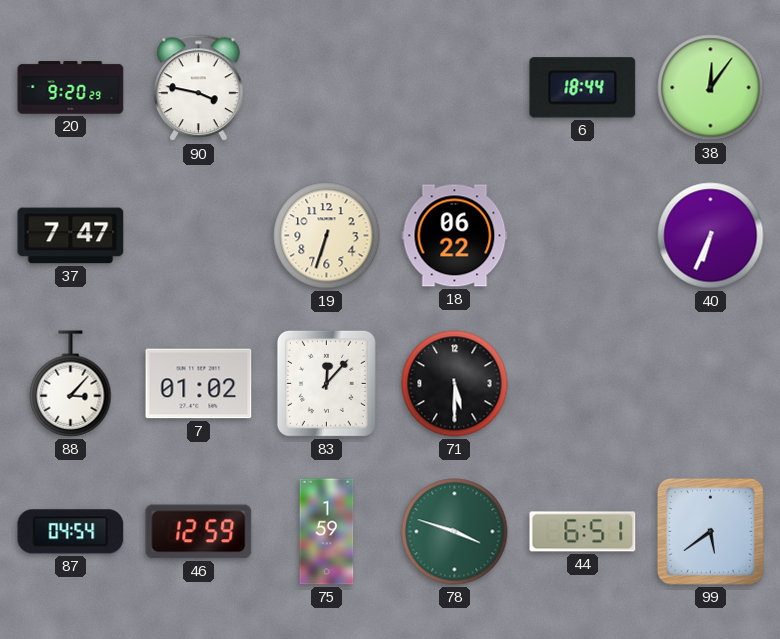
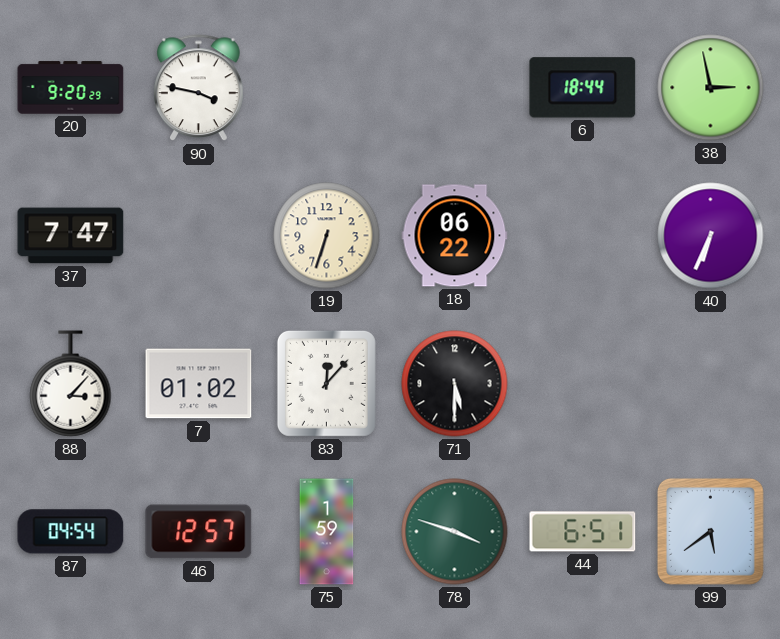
38: 12:06 -> 2:58 (711, 88)
46: 12:59 -> 12:57 (199, 532)
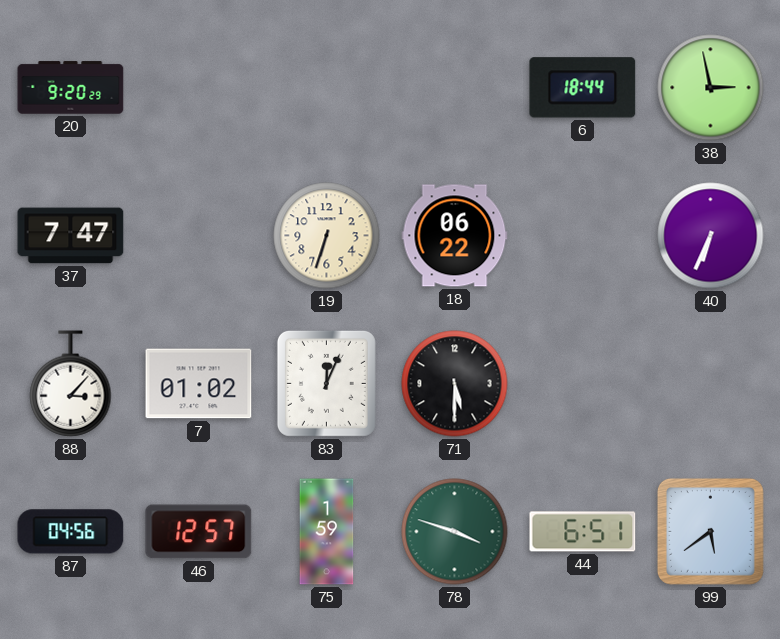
90: 3:47 -> none (199, 88)
83: 12:07 -> 12:04 (326, 383)
87: 04:54 -> 04:56 (71, 532)
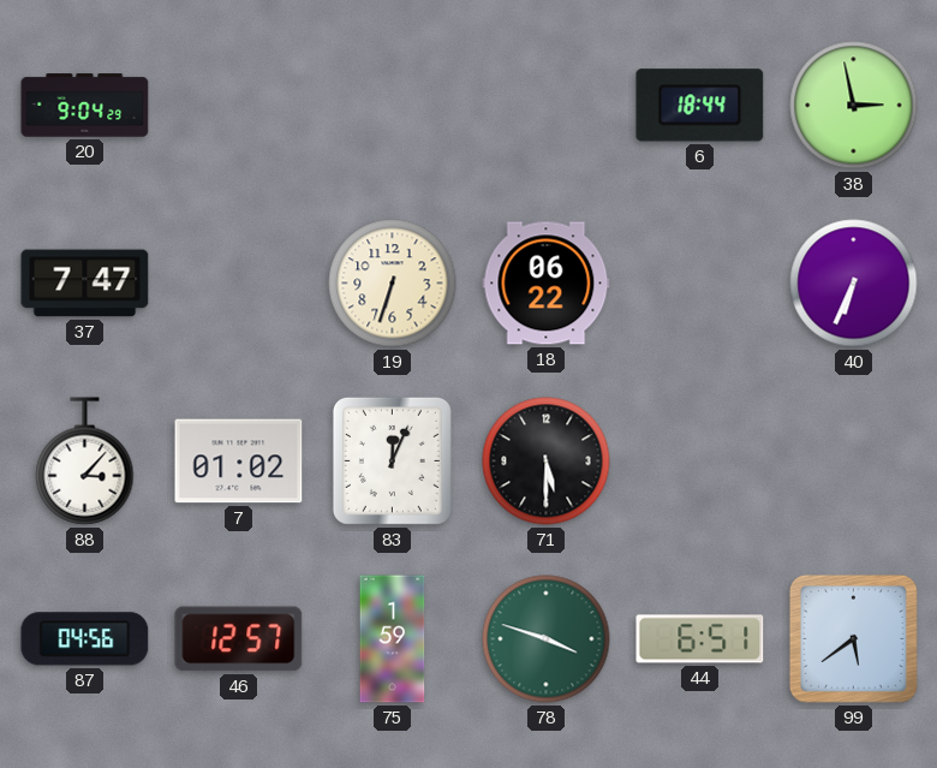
20: 9:20 -> 9:04 (85, 106)
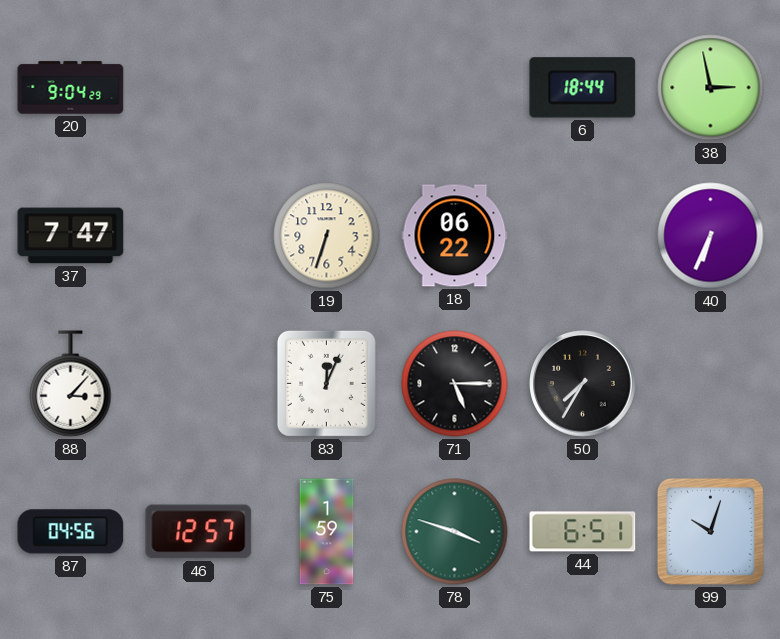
7: 01:02 -> none (239, 462)
71: 5:30 -> 5:15 (455, 384)
50: none -> 7:35 (583, 384)
99: 5:39 -> 10:03 (710, 531)
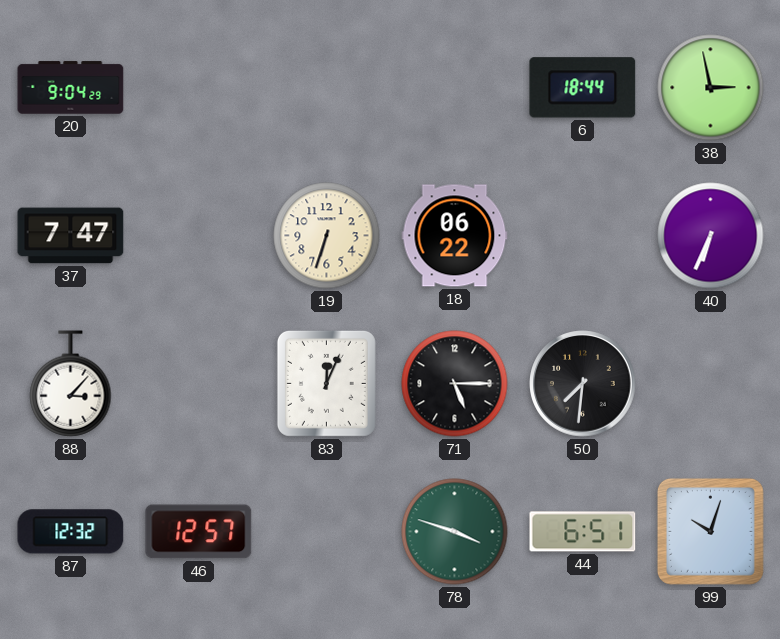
50: 7:35 -> 7:31 (583, 384)
87: 04:56 -> 12:32 (71, 532)
75: 1:59 -> none (327, 532)
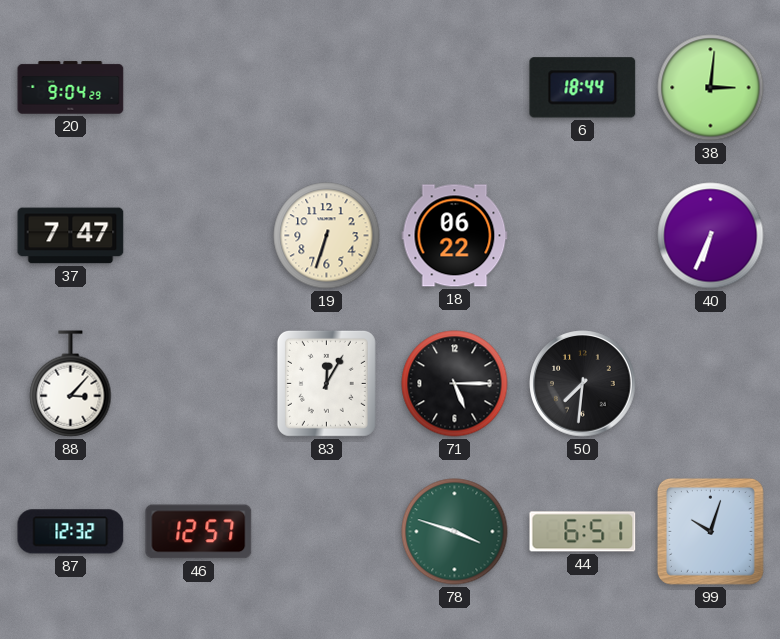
38: 2:58 -> 3:01 (711, 88)
83: 12:04 -> 12:05 (326, 383)
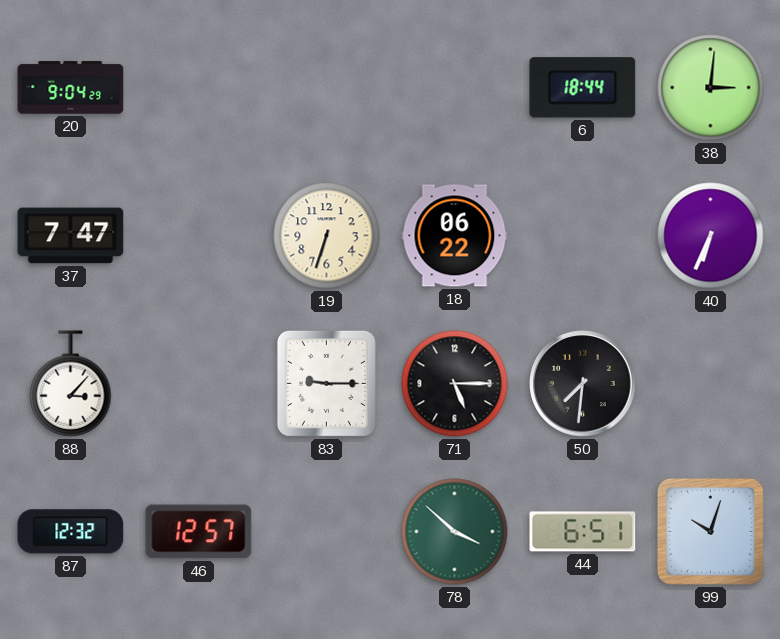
83: 12:05 -> 9:15 (326, 383)
78: 3:48 -> 3:52 (455, 532)
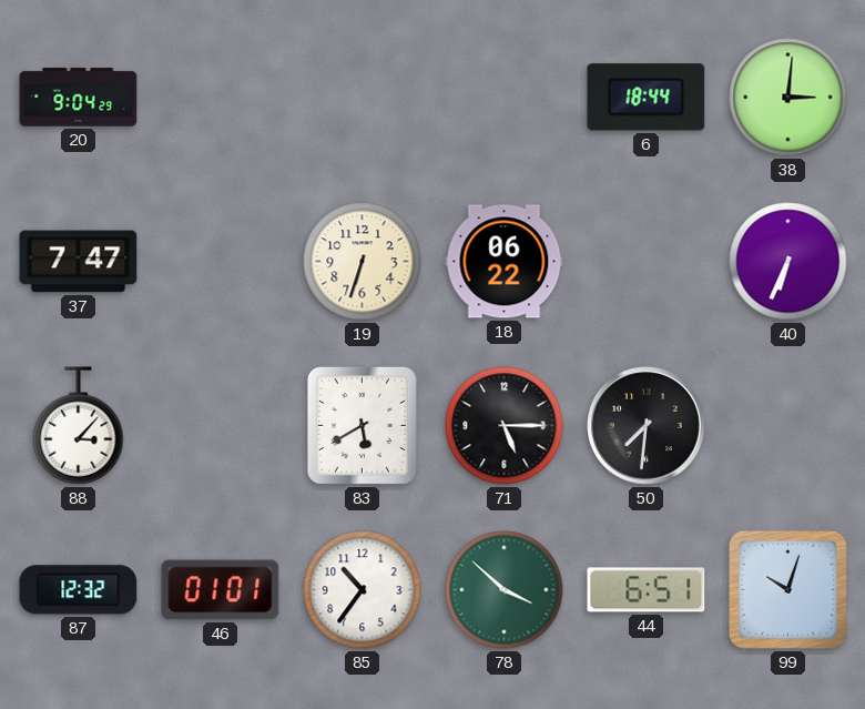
83: 9:15 -> 5:40 (362, 425)
46: 12:57 -> 01:01 (221, 590)
85: none -> 10:36 (363, 590)
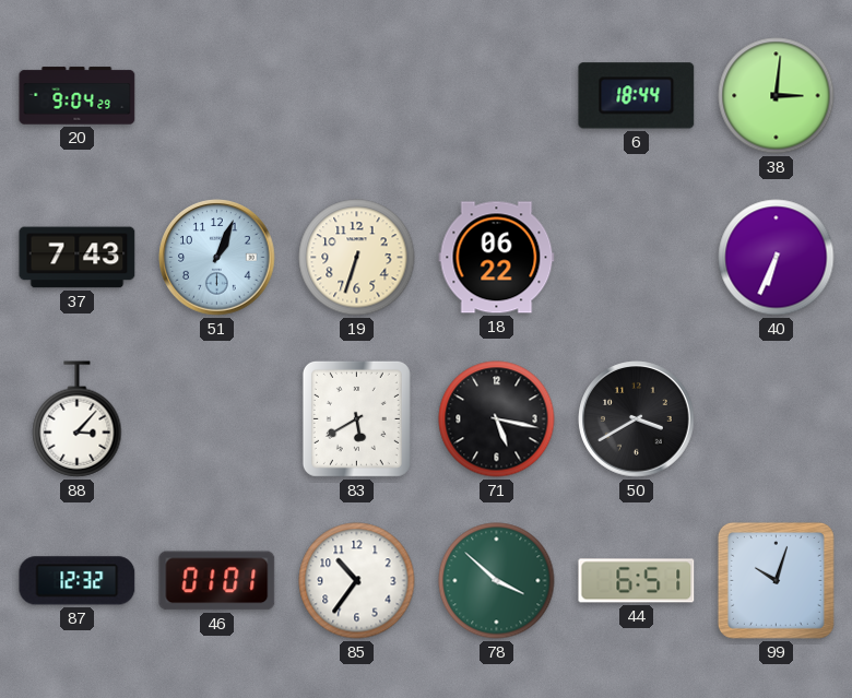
37: 7:47 -> 7:43 (78, 258)
51: none -> 1:04 (217, 258)
71: 5:15 -> 5:17 (497, 419)
50: 7:31 -> 3:40 (637, 419)
